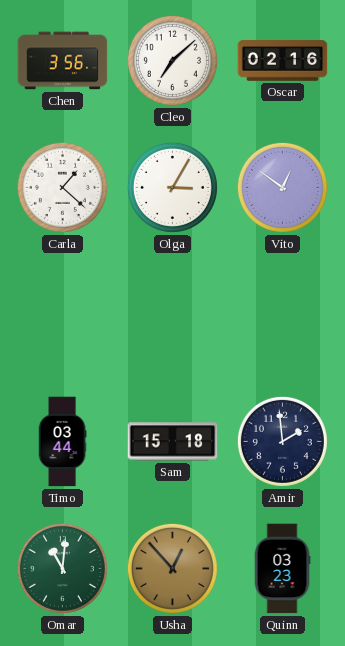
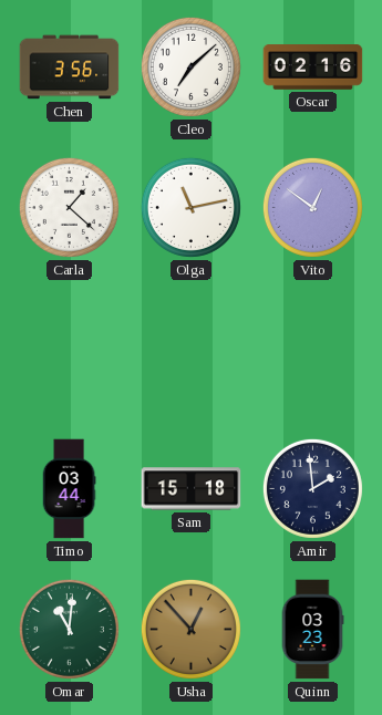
Olga: 3:05 -> 11:13 (190, 207)
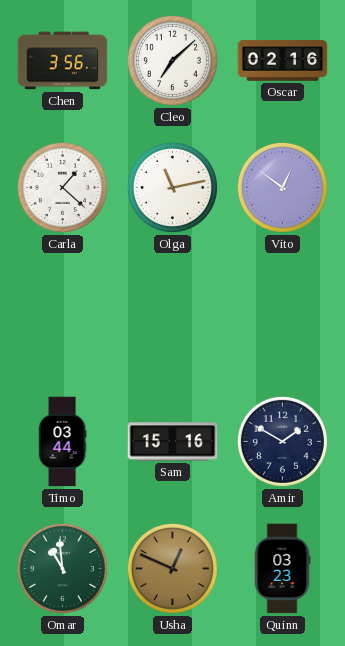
Sam: 15:18 -> 15:16 (173, 442)
Amir: 1:59 -> 1:50 (282, 441)
Omar: 11:01 -> 10:59 (62, 568)
Usha: 12:53 -> 12:49 (172, 568)
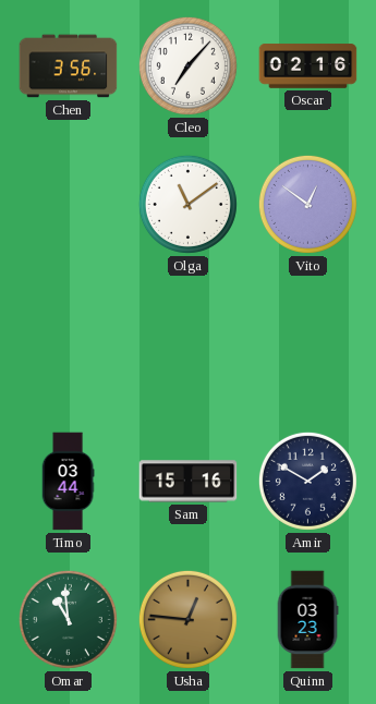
Cleo: 7:08 -> 7:07 (187, 65)
Carla: 1:22 -> none (62, 187)
Olga: 11:13 -> 11:09 (187, 204)
Usha: 12:49 -> 12:46 (187, 619)
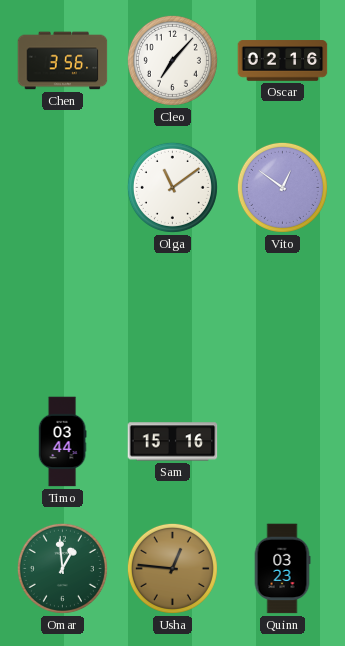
Amir: 1:50 -> none (307, 481)
Omar: 10:59 -> 12:59 (62, 568)
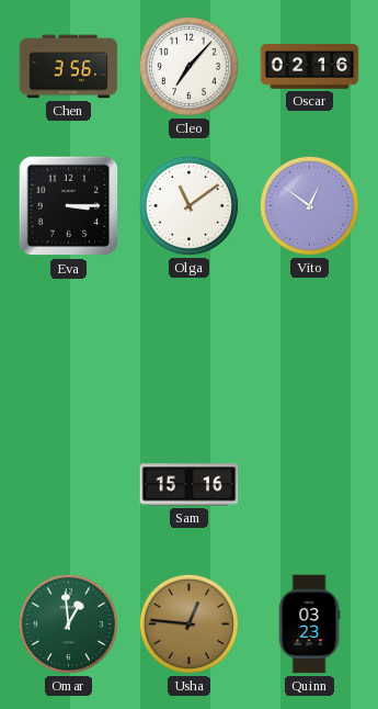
Eva: none -> 3:15 (69, 206)
Timo: 03:44 -> none (62, 442)
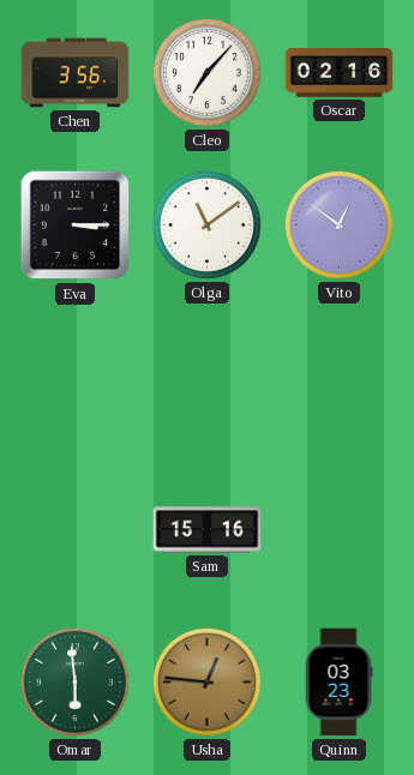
Omar: 12:59 -> 5:59 (74, 681)
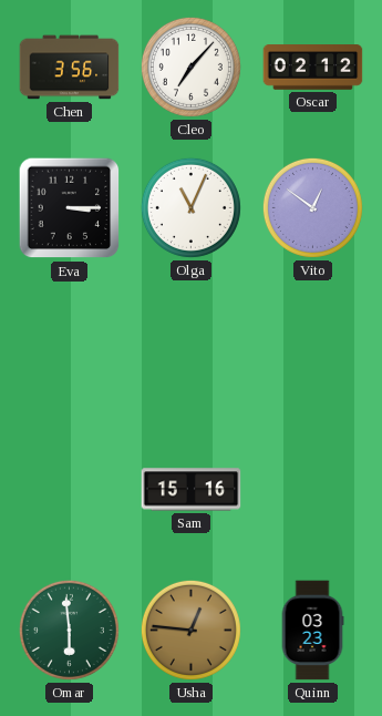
Oscar: 02:16 -> 02:12 (313, 68)
Olga: 11:09 -> 11:04 (190, 207)
